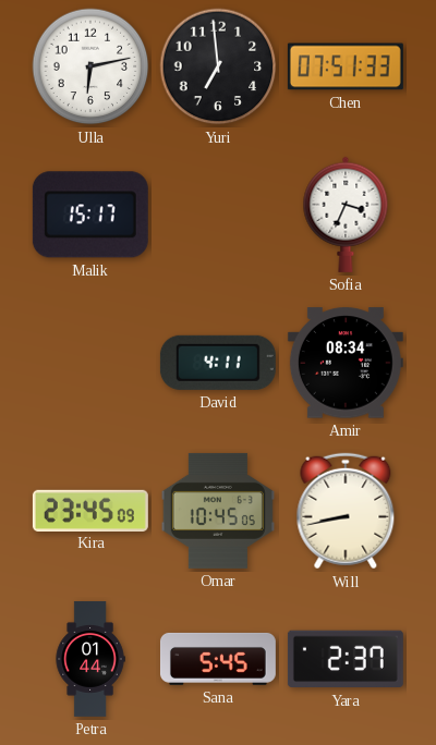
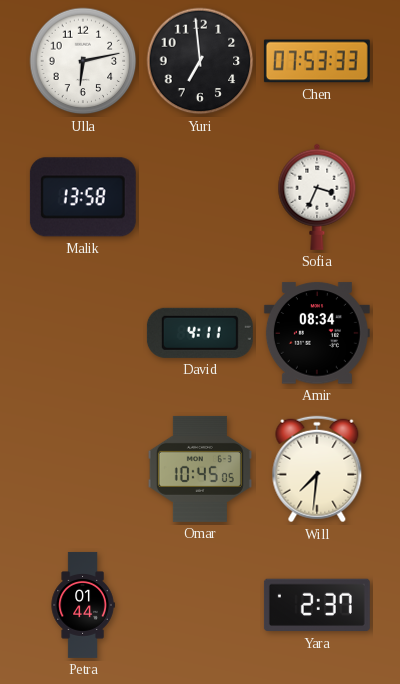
Chen: 07:51 -> 07:53 (317, 61)
Malik: 15:17 -> 13:58 (83, 197)
Kira: 23:45 -> none (90, 510)
Will: 8:43 -> 7:31 (317, 469)
Sana: 5:45 -> none (218, 659)
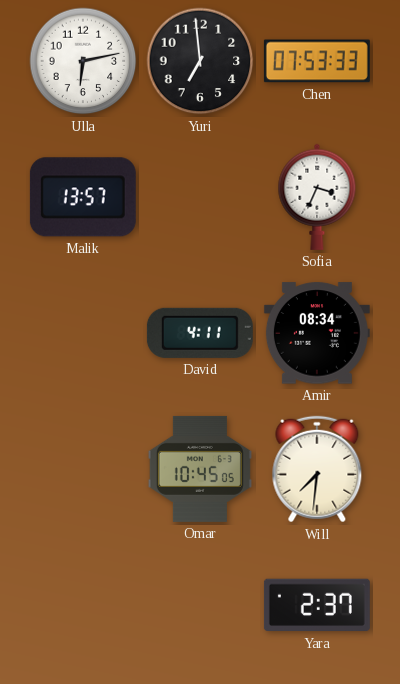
Malik: 13:58 -> 13:57 (83, 197)
Petra: 01:44 -> none (83, 605)
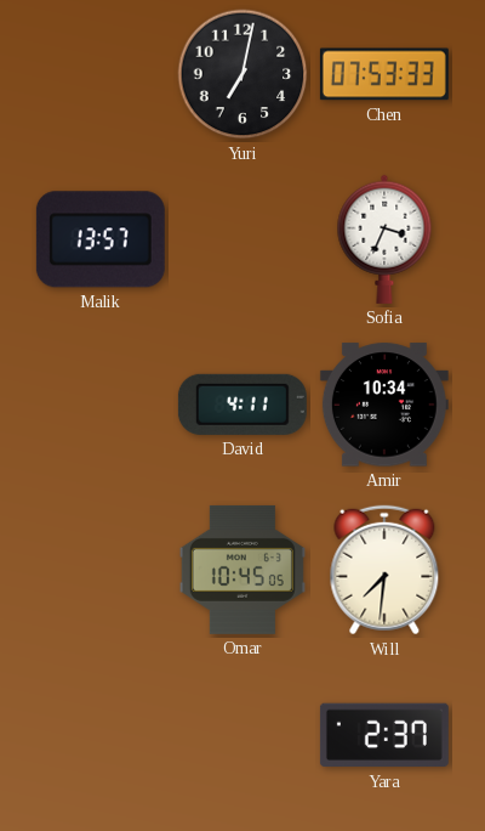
Ulla: 6:13 -> none (83, 61)
Yuri: 6:59 -> 7:02 (242, 74)
Amir: 08:34 -> 10:34 (384, 405)
